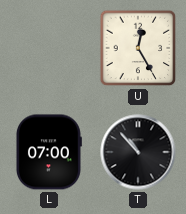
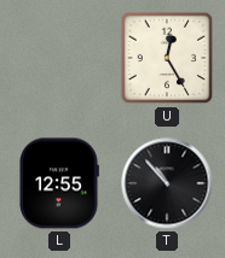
L: 07:00 -> 12:55 (58, 183)
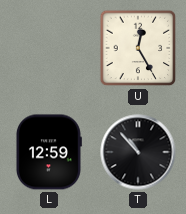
L: 12:55 -> 12:59 (48, 152)
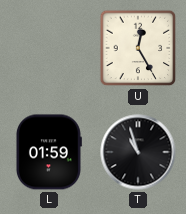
L: 12:59 -> 01:59 (48, 152)
T: 10:53 -> 10:57 (138, 152)
